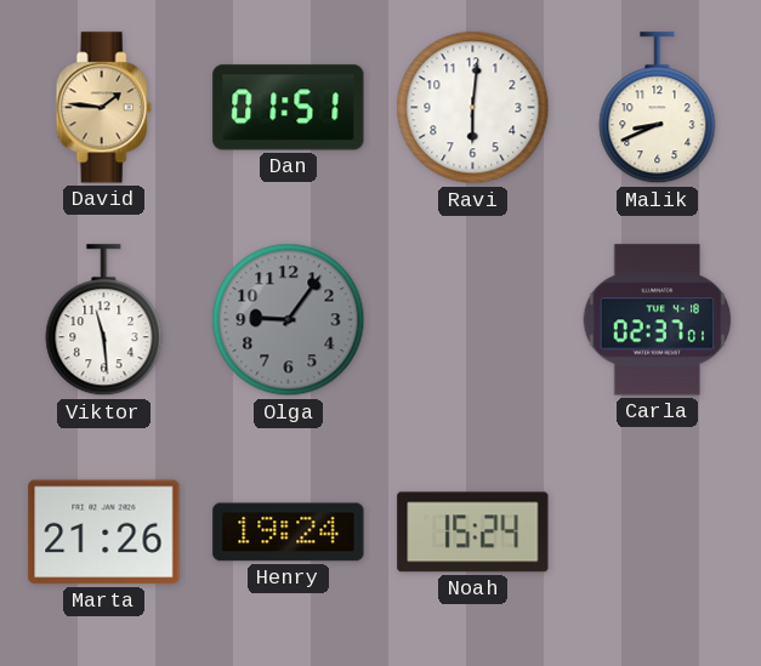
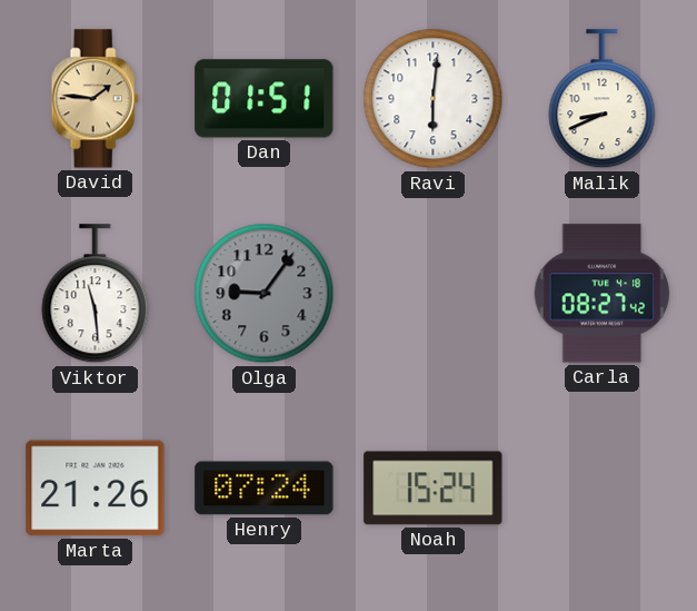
Carla: 02:37 -> 08:27 (603, 294)
Henry: 19:24 -> 07:24 (265, 489)
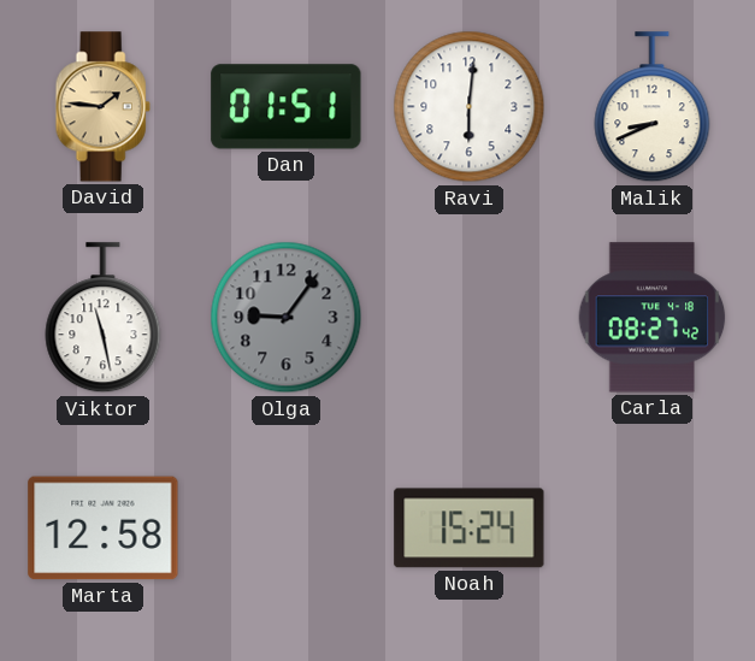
Viktor: 11:29 -> 11:28 (104, 318)
Marta: 21:26 -> 12:58 (104, 529)
Henry: 07:24 -> none (265, 489)
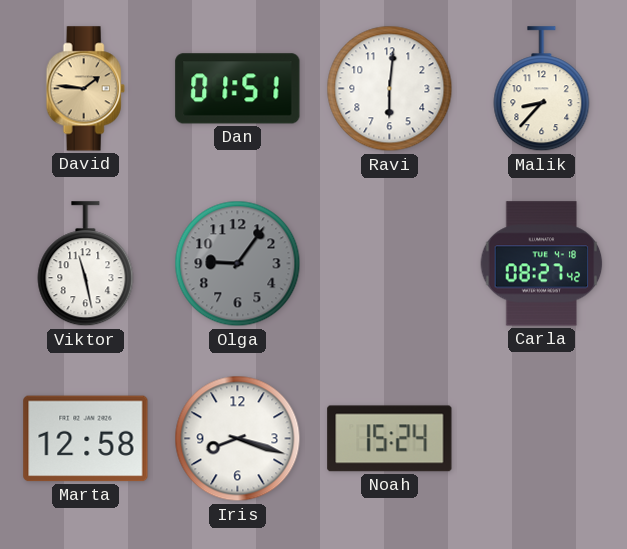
Malik: 8:41 -> 8:37 (542, 89)
Iris: none -> 8:18 (238, 439)
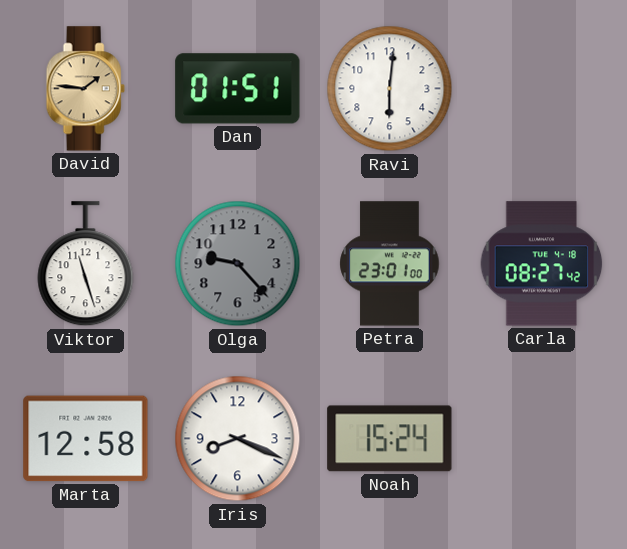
Malik: 8:37 -> none (542, 89)
Viktor: 11:28 -> 11:27 (86, 264)
Olga: 9:06 -> 9:23 (238, 264)
Petra: none -> 23:01 (390, 264)
Iris: 8:18 -> 8:19 (238, 439)
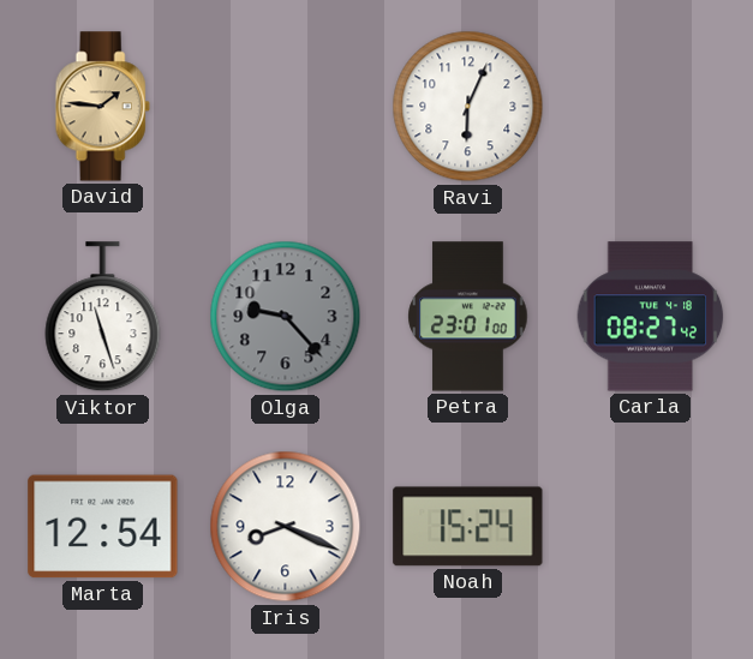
Dan: 01:51 -> none (238, 89)
Ravi: 6:01 -> 6:04 (468, 107)
Marta: 12:58 -> 12:54 (103, 527)
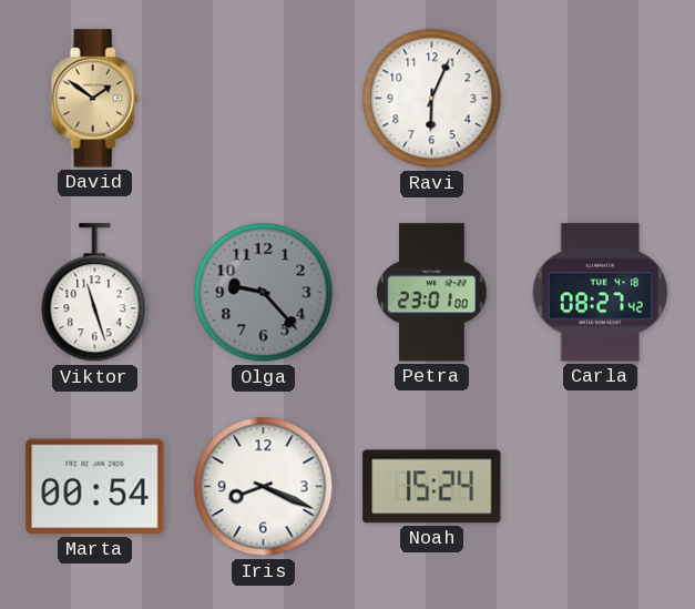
David: 1:46 -> 1:51 (94, 99)
Marta: 12:54 -> 00:54 (95, 487)
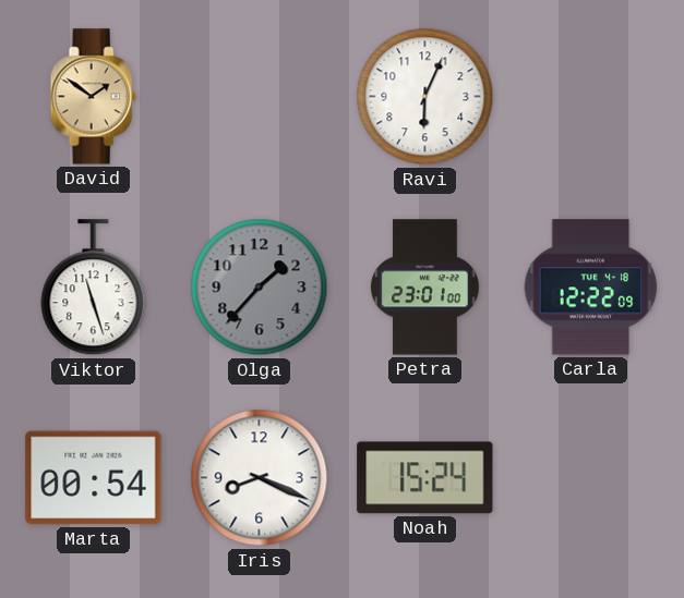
Olga: 9:23 -> 1:37 (260, 288)
Carla: 08:27 -> 12:22 (591, 288)
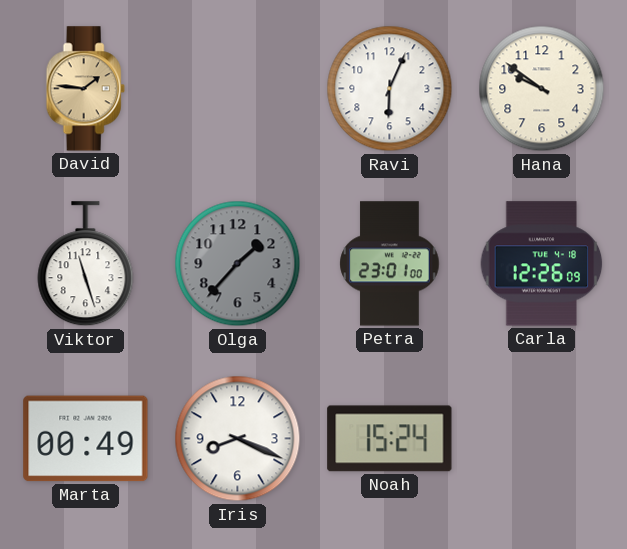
David: 1:51 -> 1:46 (85, 89)
Hana: none -> 9:51 (542, 89)
Carla: 12:22 -> 12:26 (542, 264)
Marta: 00:54 -> 00:49 (86, 439)
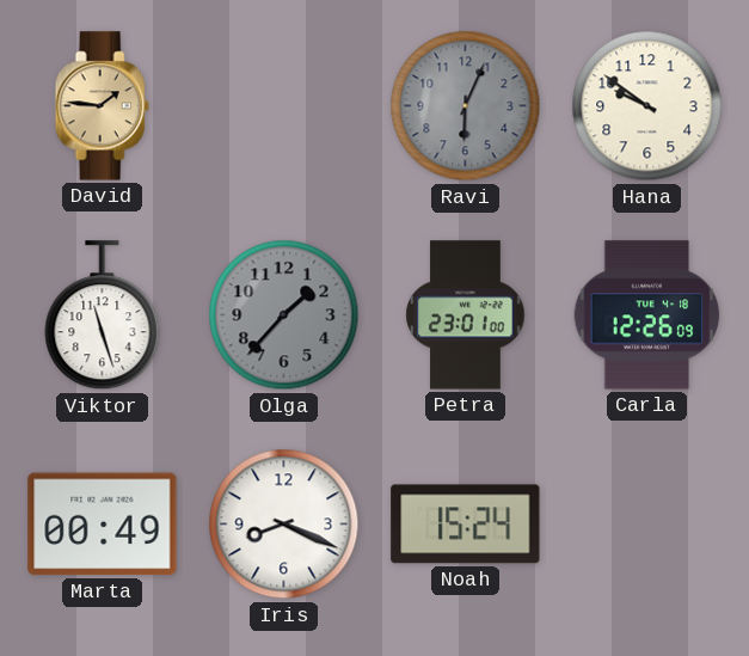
Ravi dial: white -> grey (466, 106)
